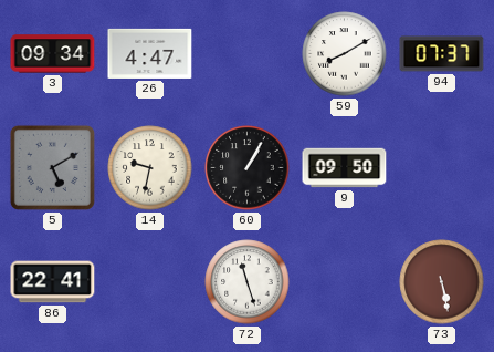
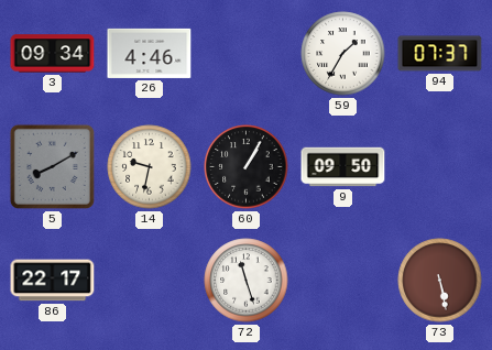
26: 4:47 -> 4:46 (150, 53)
59: 8:10 -> 1:35 (343, 54)
5: 5:10 -> 8:10 (52, 166)
86: 22:41 -> 22:17 (53, 281)
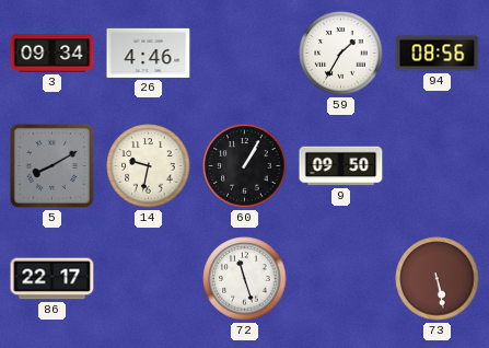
94: 07:37 -> 08:56 (438, 54)
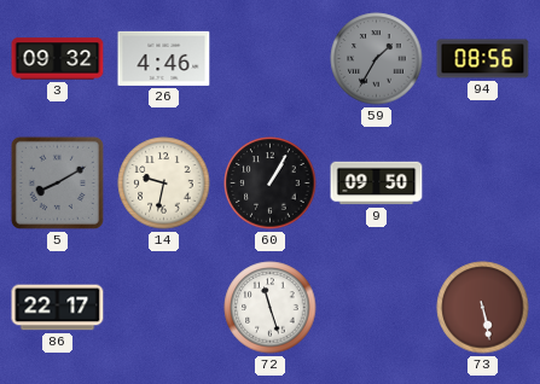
3: 09:34 -> 09:32 (58, 59)
59 dial: white -> grey (377, 59)
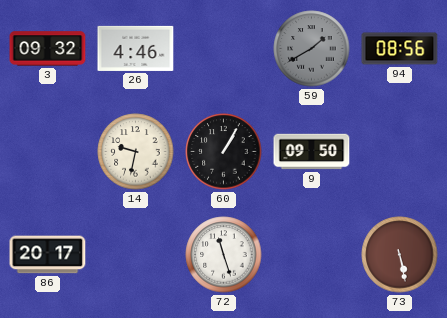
59: 1:35 -> 1:40 (312, 49)
5: 8:10 -> none (57, 182)
86: 22:17 -> 20:17 (48, 255)
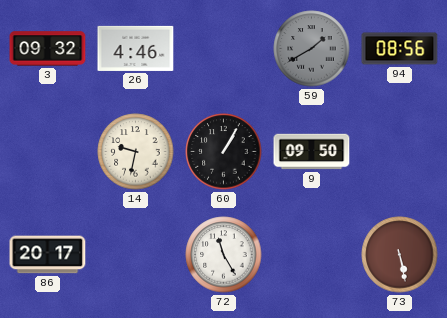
72: 11:27 -> 11:25 (224, 255)
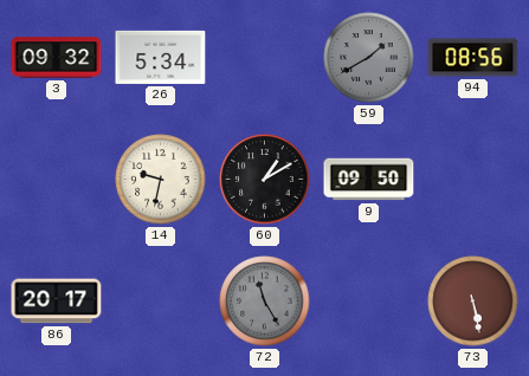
26: 4:46 -> 5:34 (161, 57)
60: 1:05 -> 1:10 (265, 180)
72 dial: white -> grey (265, 302)
